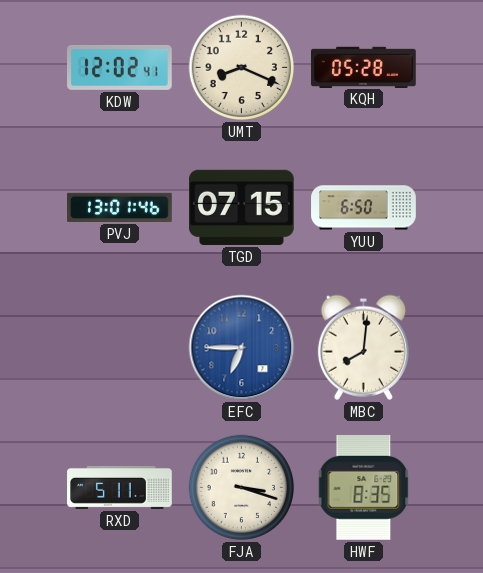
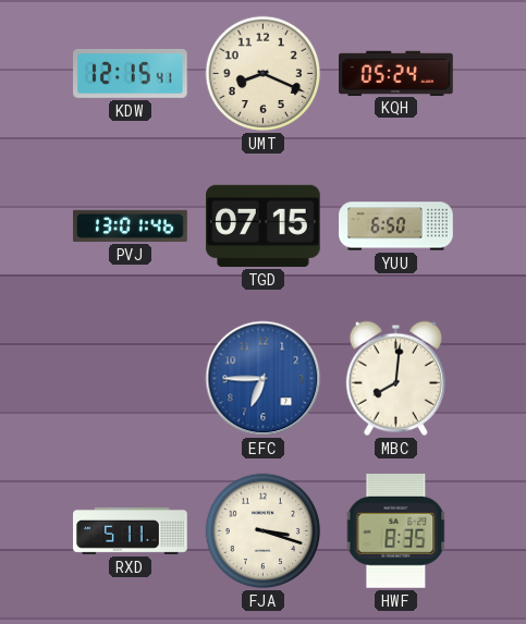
KDW: 12:02 -> 12:15 (131, 73)
KQH: 05:28 -> 05:24 (396, 73)
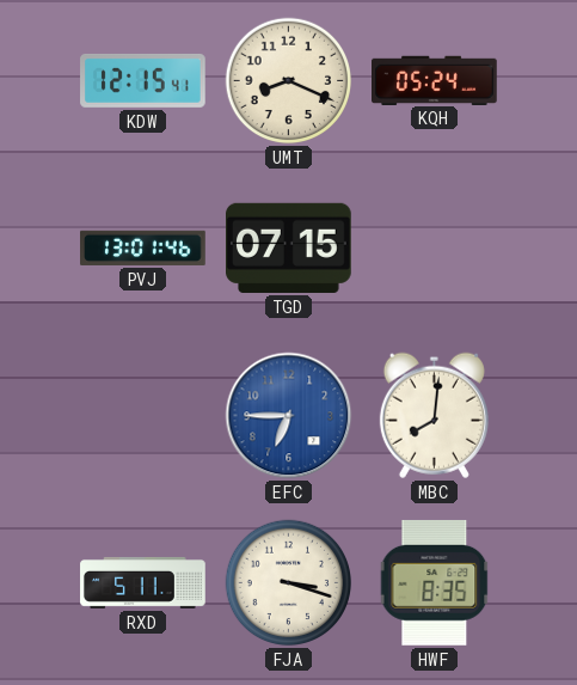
YUU: 6:50 -> none (396, 227)
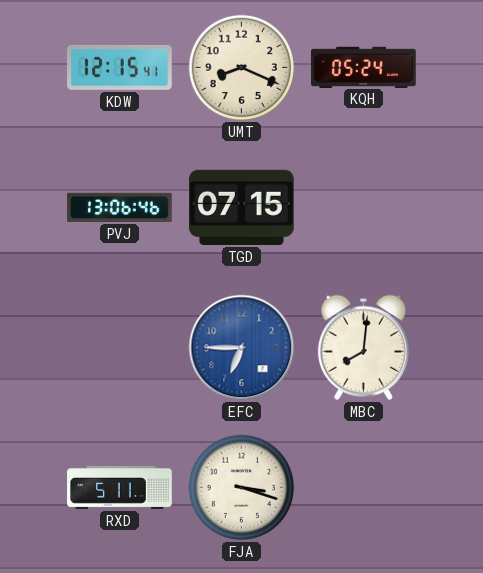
PVJ: 13:01 -> 13:06 (120, 207)
HWF: 8:35 -> none (435, 582)
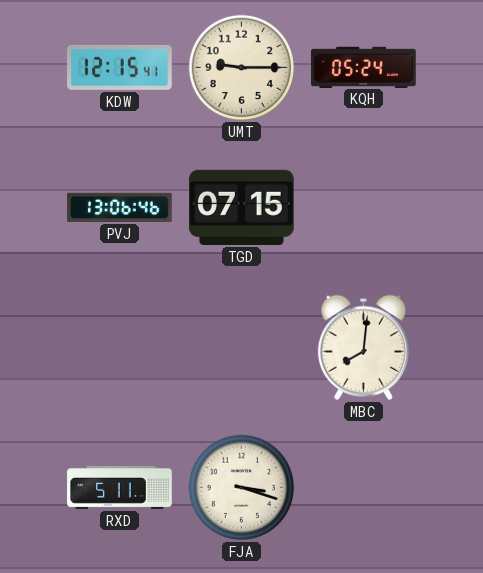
UMT: 8:19 -> 9:15 (242, 68)
EFC: 6:45 -> none (242, 348)
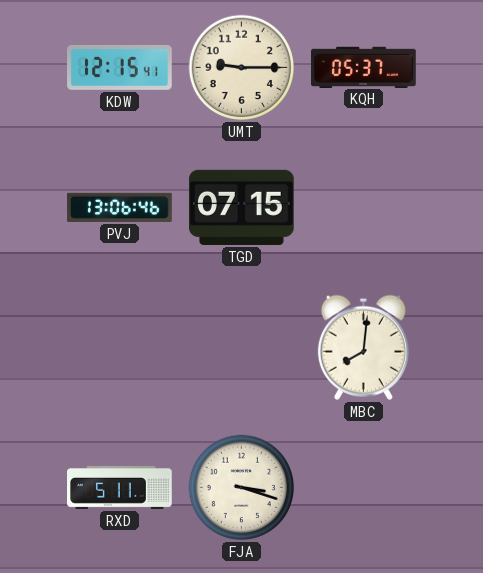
KQH: 05:24 -> 05:37 (364, 67)
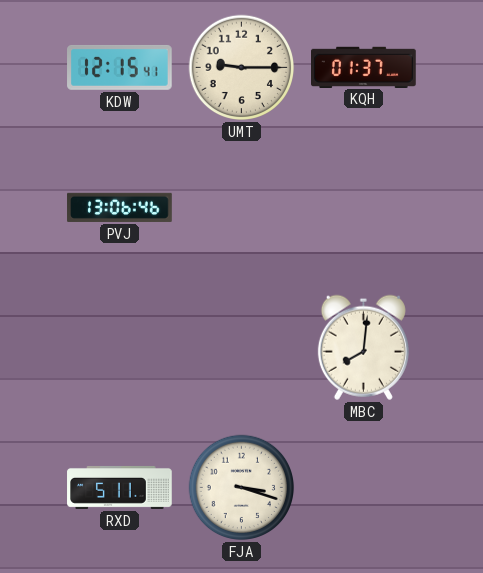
KQH: 05:37 -> 01:37 (364, 67)
TGD: 07:15 -> none (242, 207)
